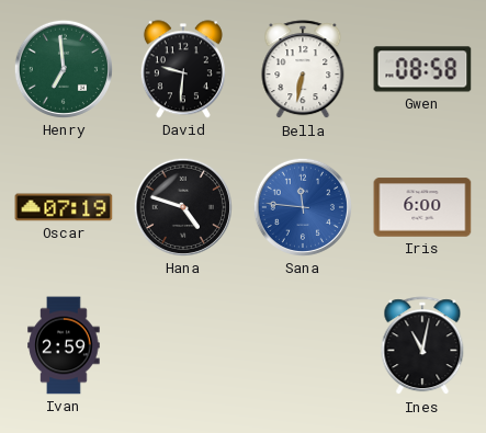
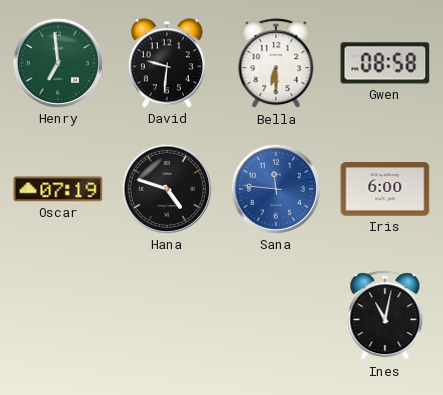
Bella: 6:32 -> 6:30 (276, 64)
Ivan: 2:59 -> none (64, 345)
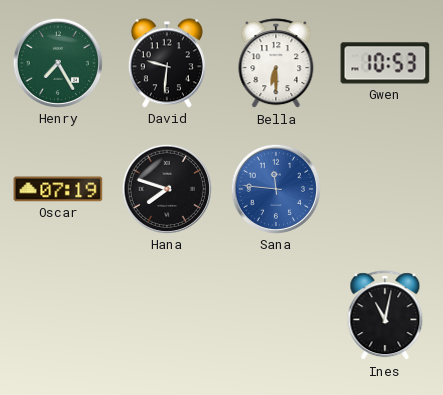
Henry: 6:59 -> 7:25 (58, 63)
Gwen: 08:58 -> 10:53 (385, 63)
Hana: 4:48 -> 7:48 (167, 189)
Iris: 6:00 -> none (385, 189)
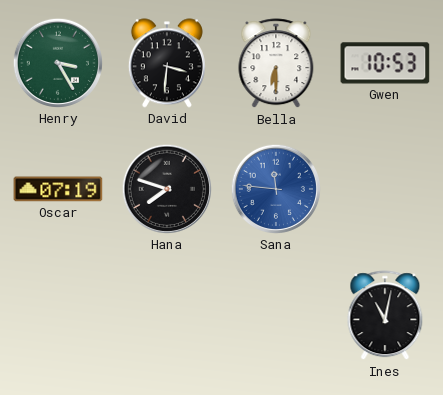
Henry: 7:25 -> 3:25 (58, 63)
David: 9:31 -> 3:31 (167, 63)
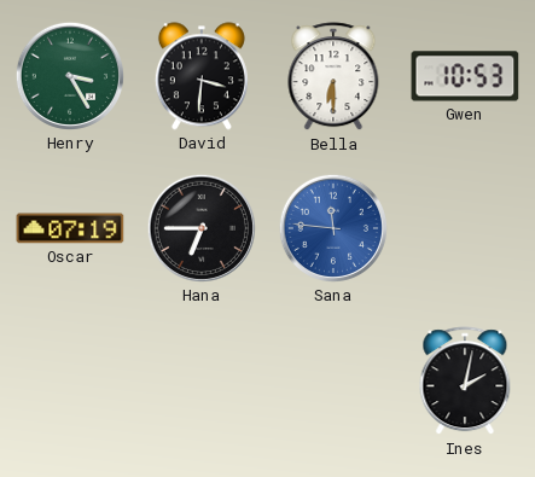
Hana: 7:48 -> 6:45 (202, 228)
Ines: 11:02 -> 2:02 (465, 382)
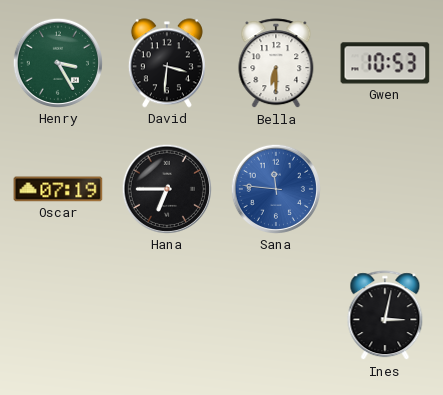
Ines: 2:02 -> 3:02 (385, 316)
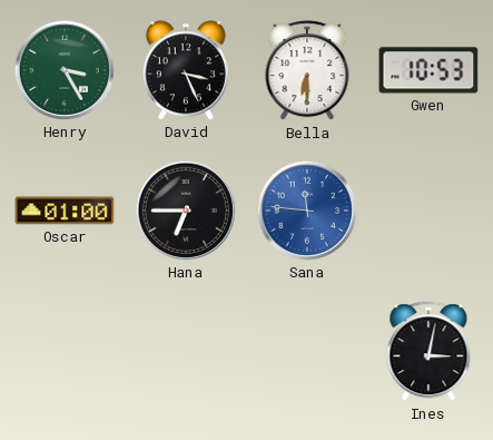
David: 3:31 -> 3:26 (186, 70)
Oscar: 07:19 -> 01:00 (65, 211)
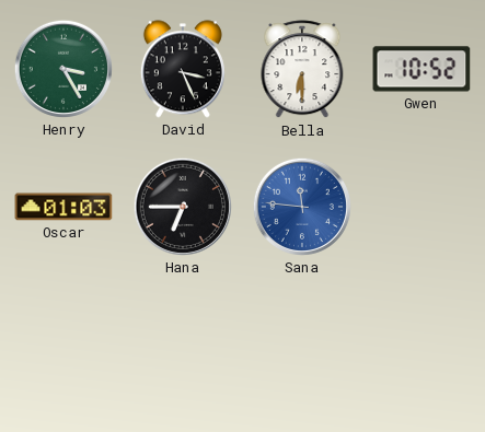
Gwen: 10:53 -> 10:52 (422, 69)
Oscar: 01:00 -> 01:03 (63, 207)
Ines: 3:02 -> none (428, 352)
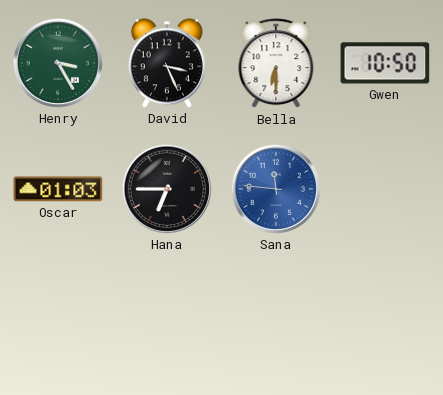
Gwen: 10:52 -> 10:50 (385, 63)
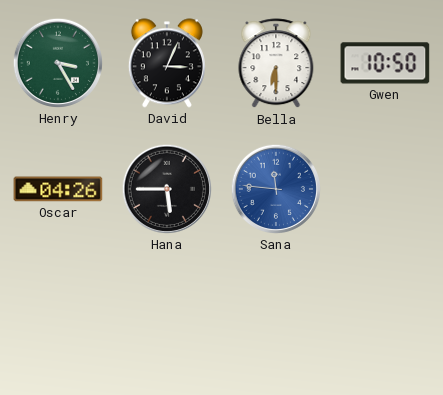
David: 3:26 -> 3:04 (167, 63)
Oscar: 01:03 -> 04:26 (58, 189)
Hana: 6:45 -> 5:45 (167, 189)
